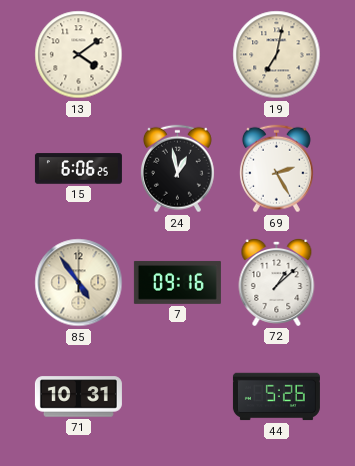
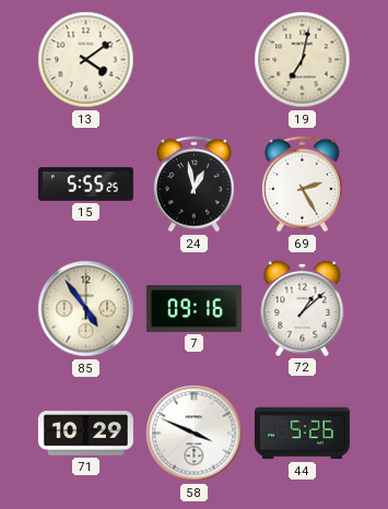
15: 6:06 -> 5:55 (85, 185)
71: 10:31 -> 10:29 (85, 434)
58: none -> 3:49 (195, 434)
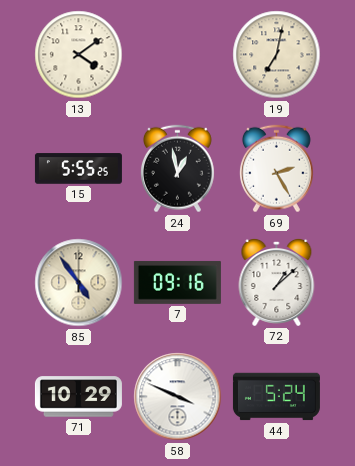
44: 5:26 -> 5:24 (276, 397)
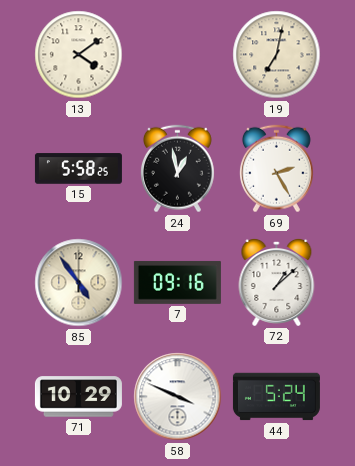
15: 5:55 -> 5:58 (78, 169)
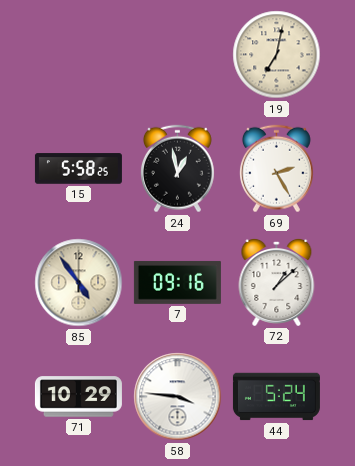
13: 4:09 -> none (79, 55)
58: 3:49 -> 3:46 (178, 397)
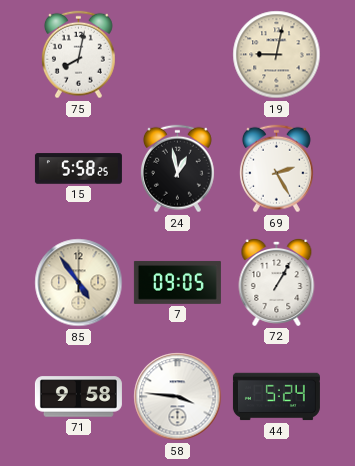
75: none -> 8:02 (78, 55)
19: 7:02 -> 9:02 (277, 55)
7: 09:16 -> 09:05 (177, 283)
72: 1:08 -> 1:05 (277, 282)
71: 10:29 -> 9:58 (78, 397)
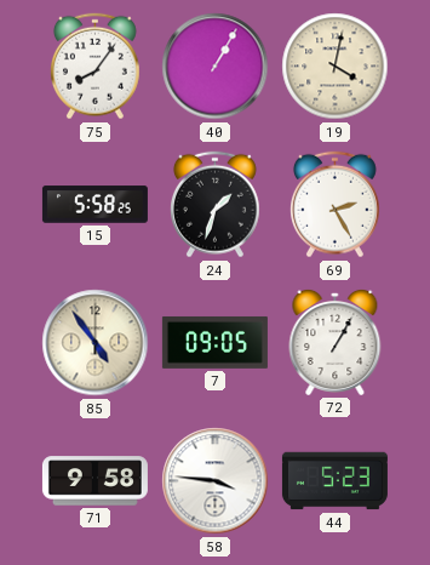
75: 8:02 -> 8:06 (94, 67)
40: none -> 1:05 (216, 67)
19: 9:02 -> 4:02 (336, 67)
24: 12:58 -> 1:33 (214, 205)
44: 5:24 -> 5:23 (334, 481)
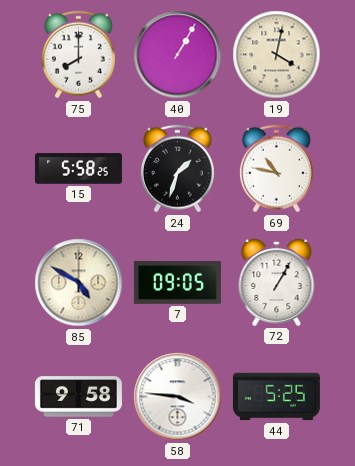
75: 8:06 -> 8:00 (78, 55)
69: 2:25 -> 10:47 (276, 169)
85: 4:54 -> 4:50 (79, 283)
44: 5:23 -> 5:25 (276, 397)
